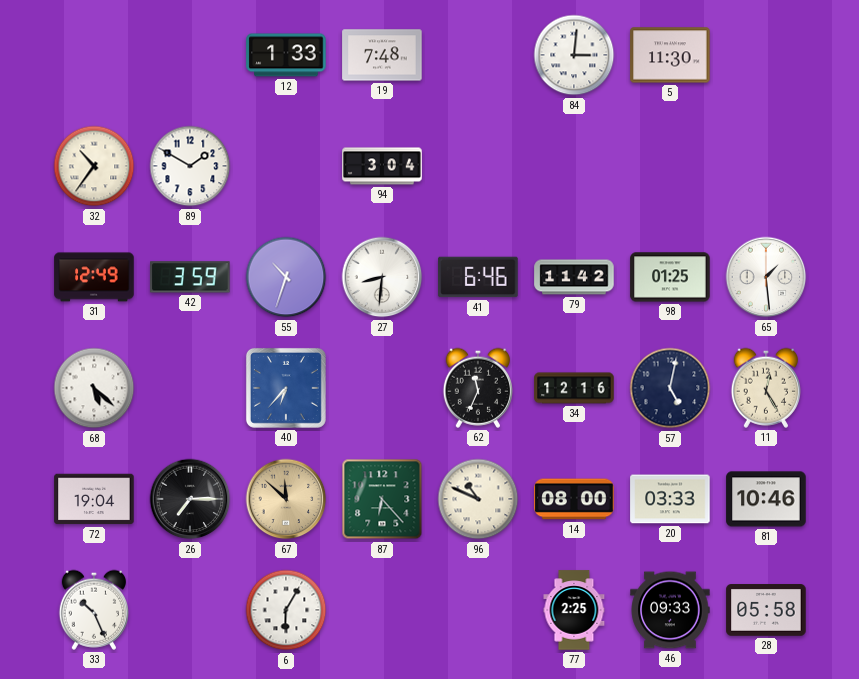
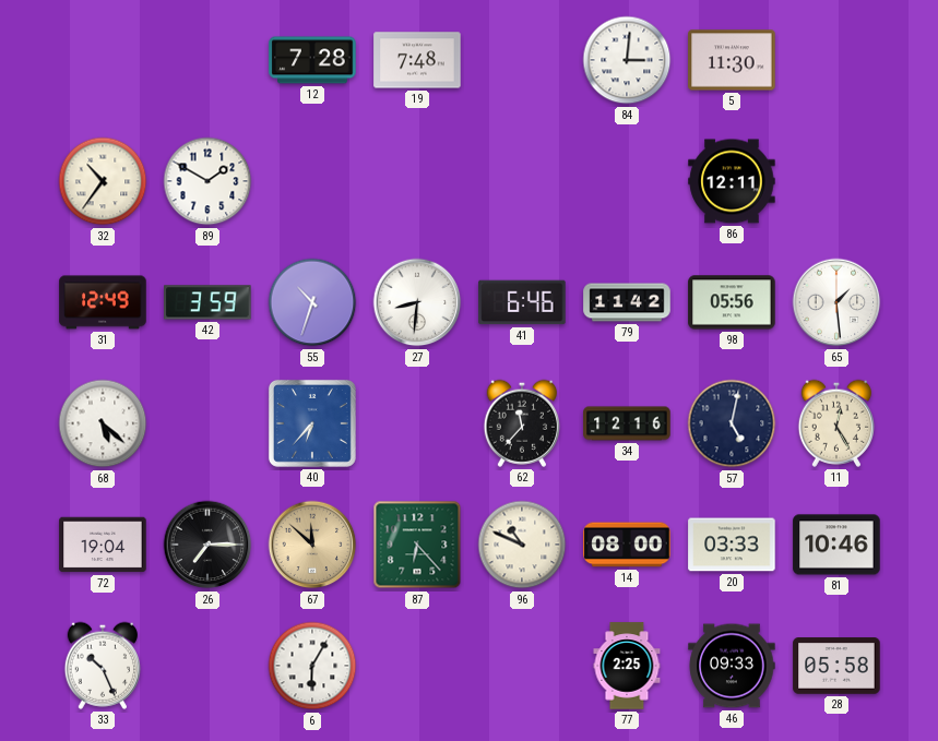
12: 1:33 -> 7:28 (312, 60)
94: 3:04 -> none (382, 166)
86: none -> 12:11 (732, 181)
98: 01:25 -> 05:56 (732, 302)
62: 11:34 -> 11:37 (521, 423)
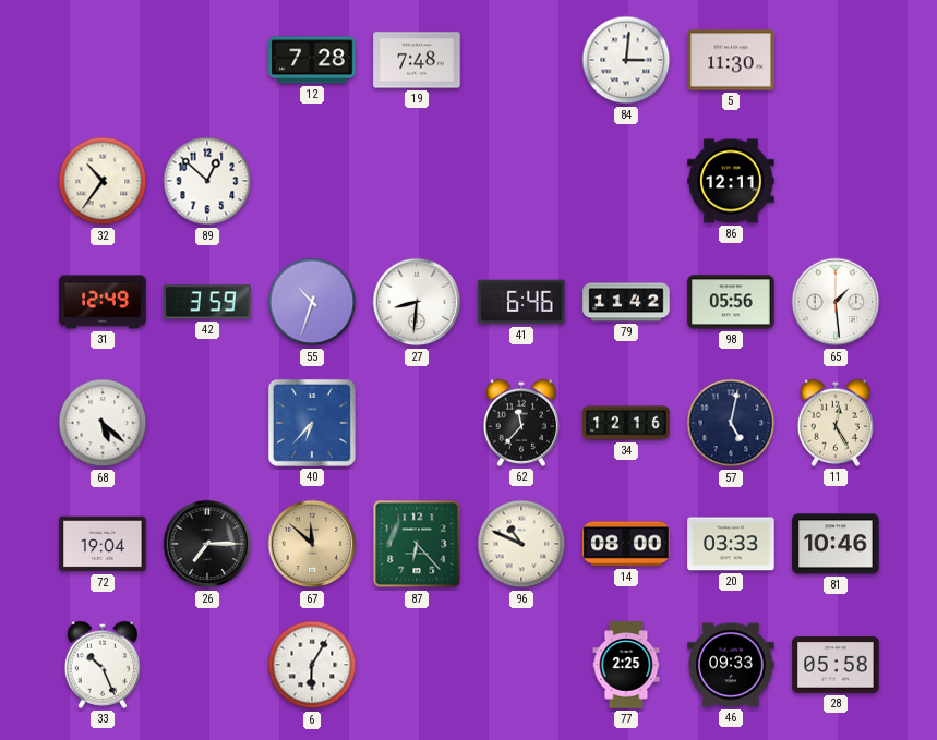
89: 1:50 -> 12:52 (207, 181)
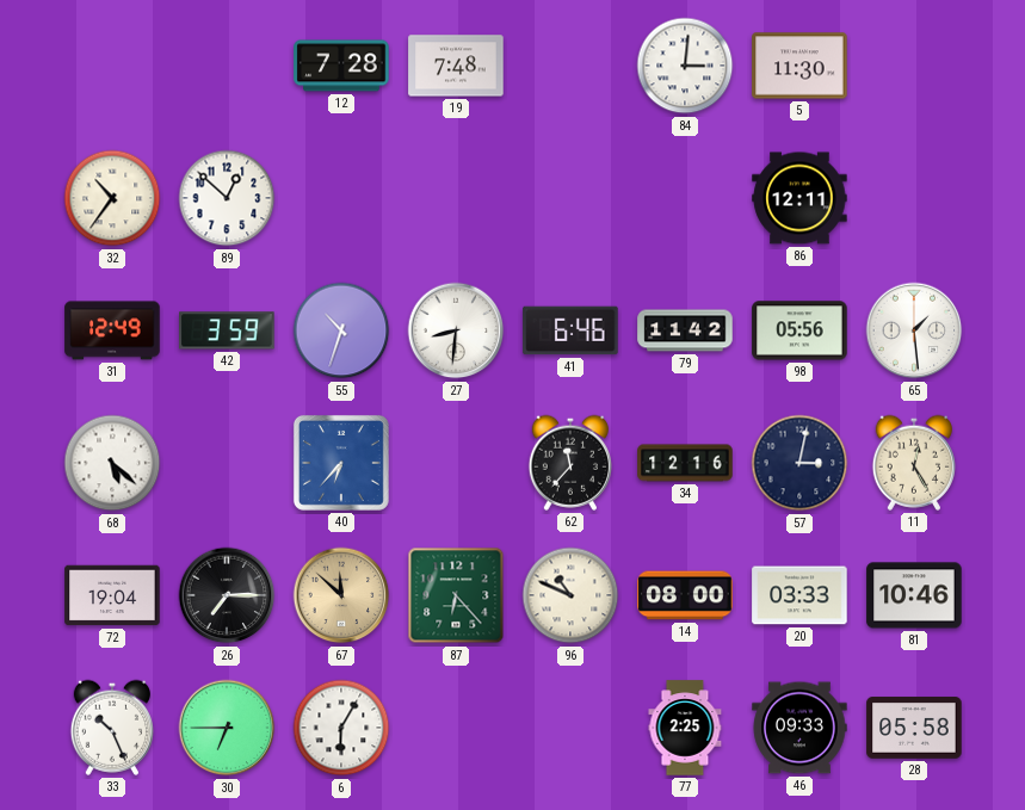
57: 5:02 -> 3:02 (799, 463)
30: none -> 6:45 (227, 728)
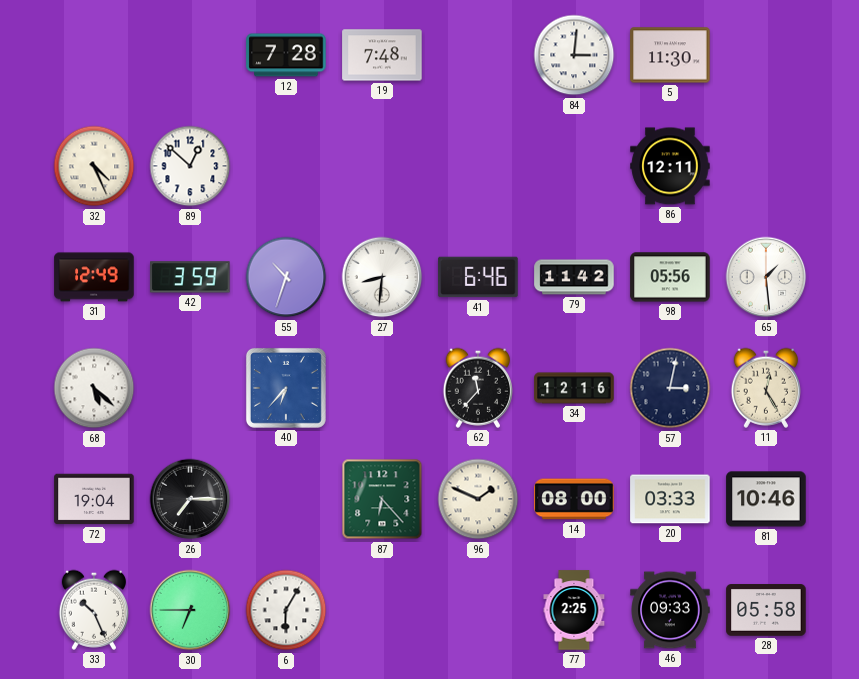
32: 10:36 -> 4:26 (94, 166)
67: 11:52 -> none (341, 595)
96: 10:49 -> 1:49 (478, 499)
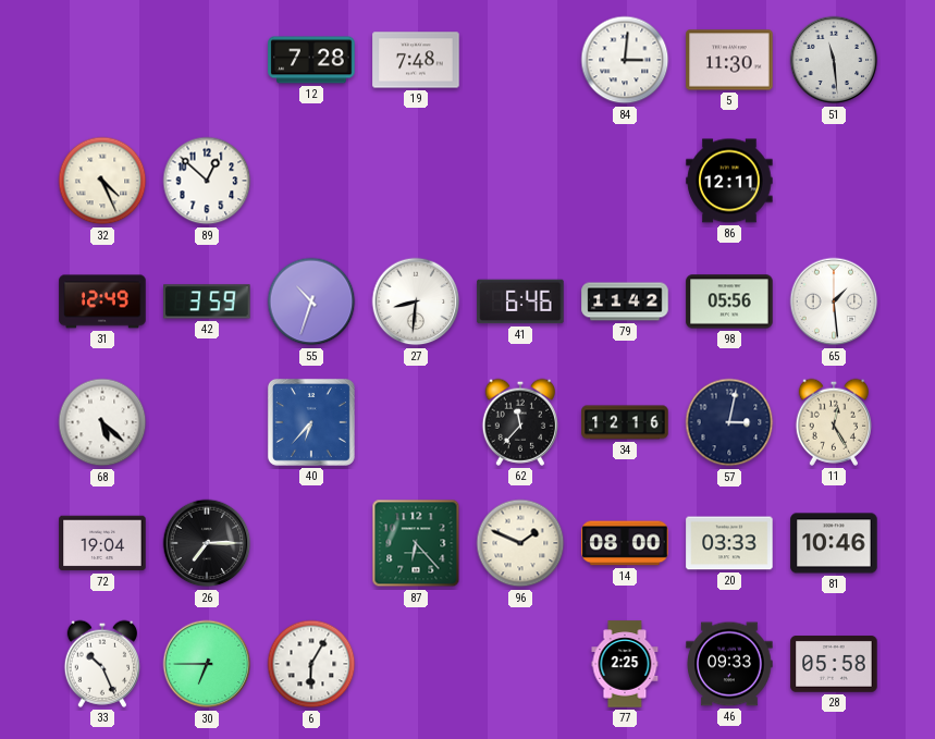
51: none -> 11:29 (834, 60)
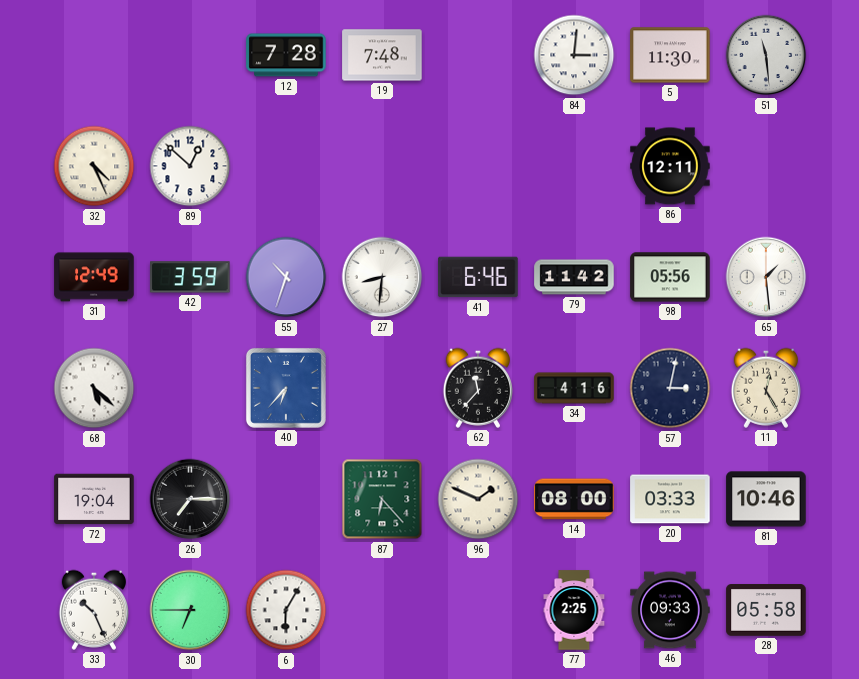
34: 12:16 -> 4:16 (574, 388)
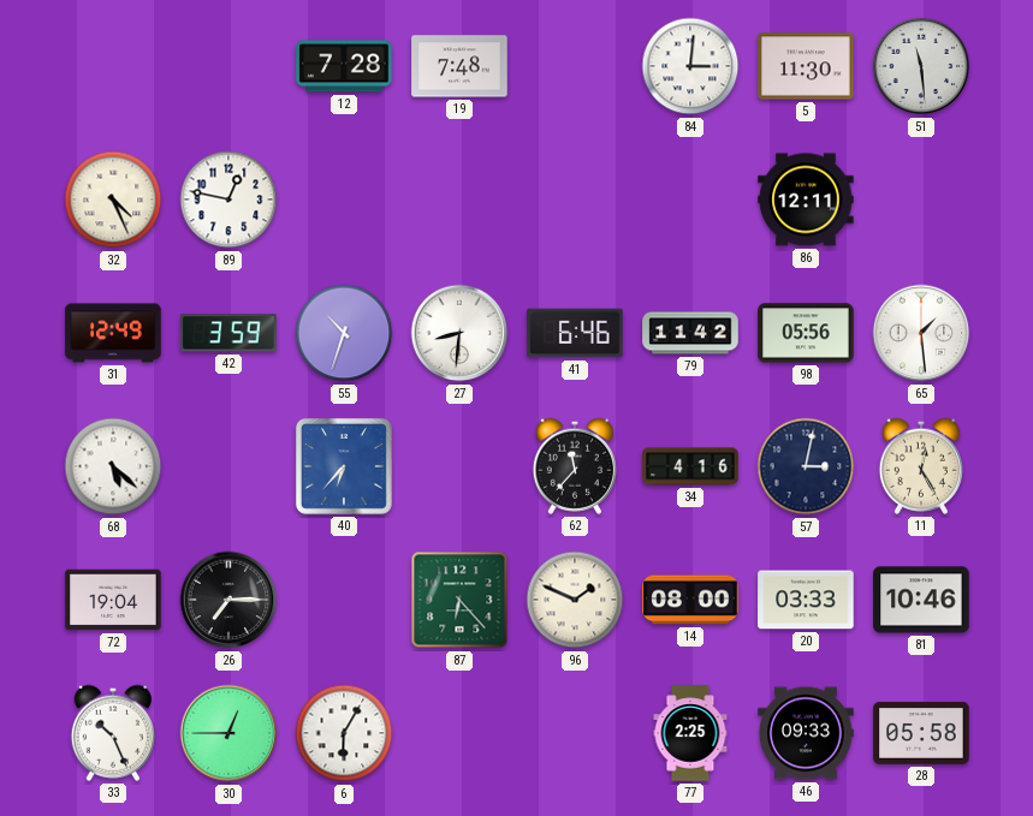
89: 12:52 -> 12:47 (228, 199)
30: 6:45 -> 12:45 (228, 733)
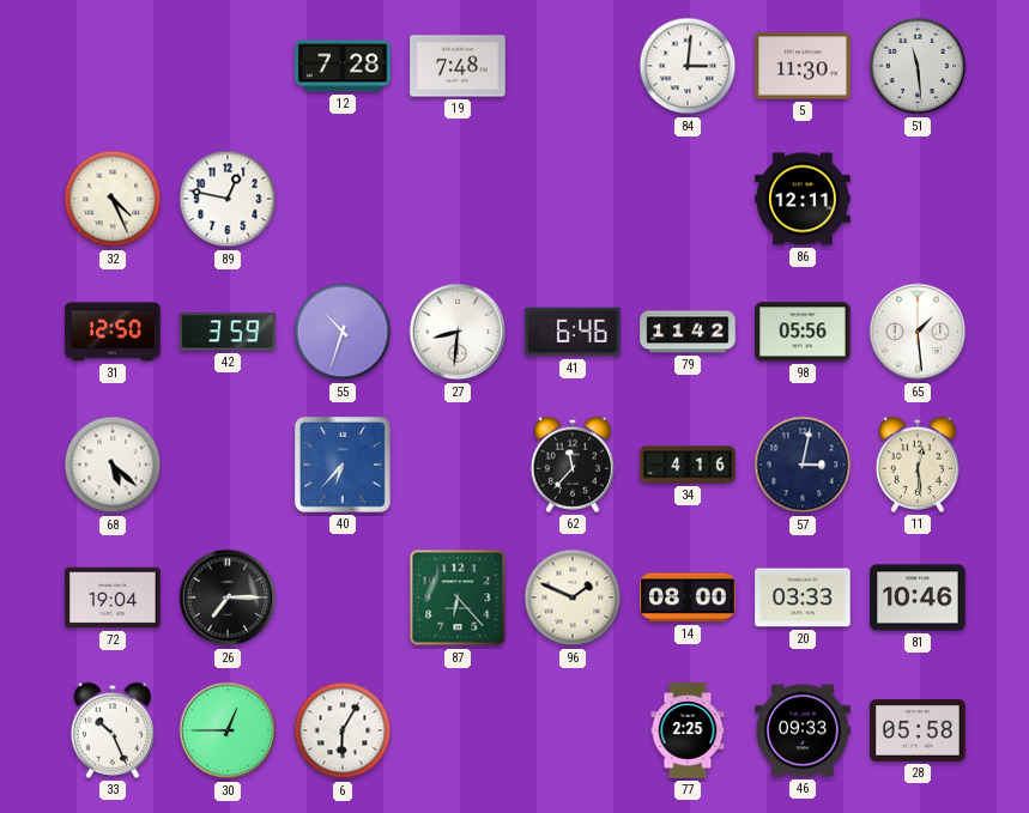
31: 12:49 -> 12:50 (113, 332)
11: 12:25 -> 12:29 (916, 465)
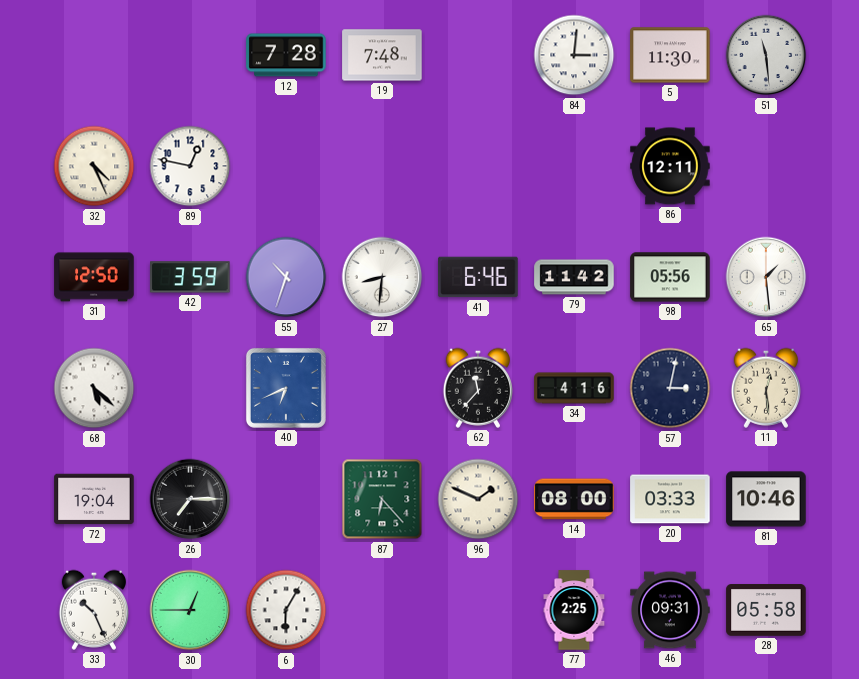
40: 6:37 -> 6:41 (286, 388)
46: 09:33 -> 09:31 (670, 610)
